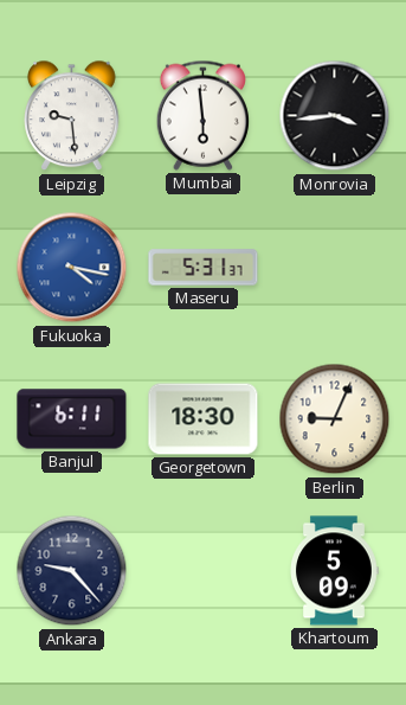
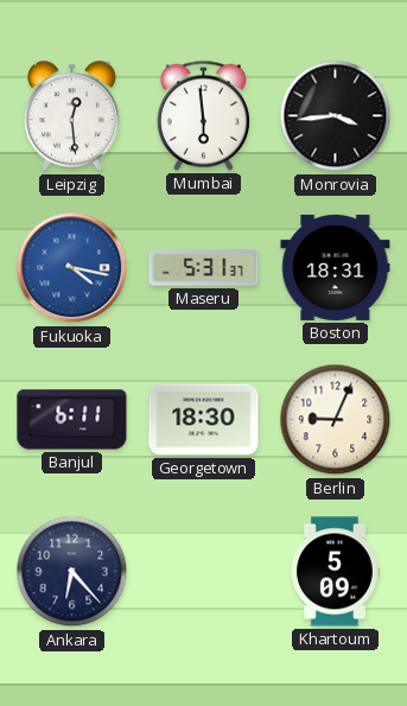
Leipzig: 9:29 -> 12:29 (72, 116)
Boston: none -> 18:31 (336, 267)
Ankara: 9:23 -> 6:23 (72, 572)
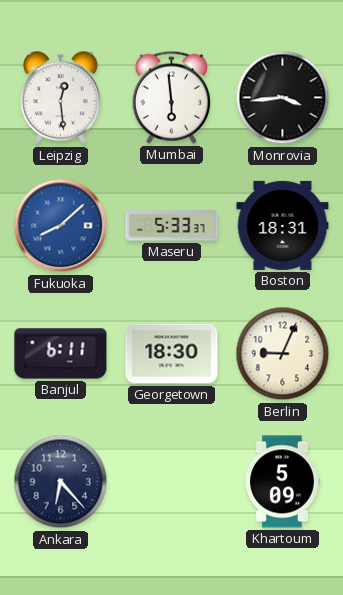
Fukuoka: 4:17 -> 8:08 (61, 226)
Maseru: 5:31 -> 5:33 (172, 226)
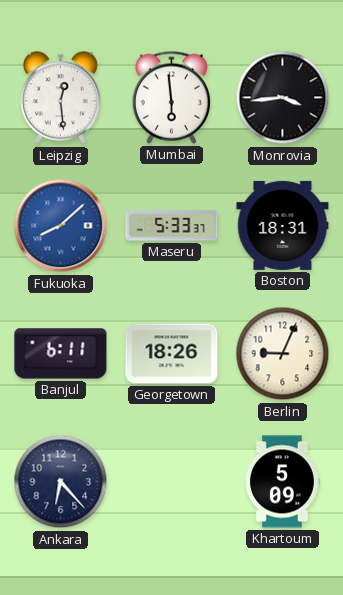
Georgetown: 18:30 -> 18:26 (172, 354)
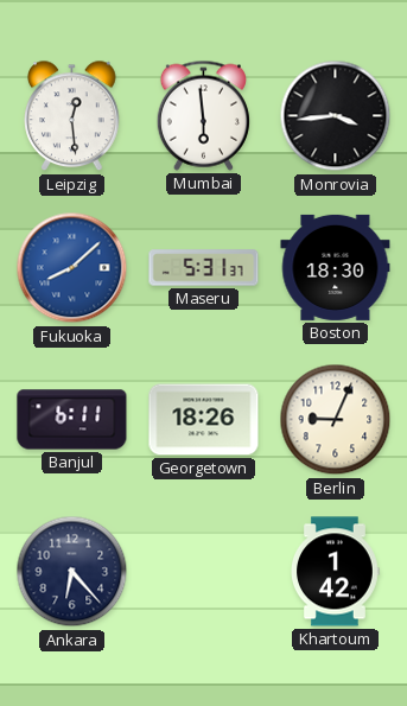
Maseru: 5:33 -> 5:31 (204, 268)
Boston: 18:31 -> 18:30 (336, 267)
Khartoum: 5:09 -> 1:42 (336, 572)
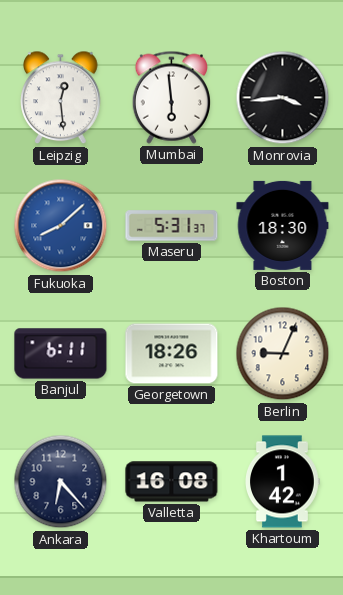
Valletta: none -> 16:08 (172, 482)
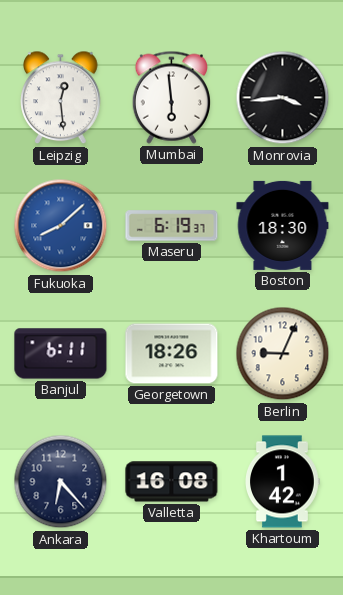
Maseru: 5:31 -> 6:19 (172, 226)
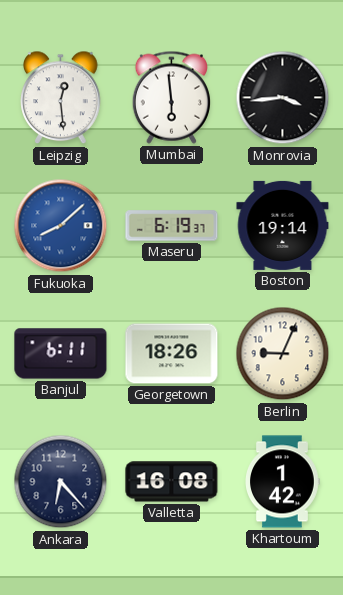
Boston: 18:30 -> 19:14 (283, 225)
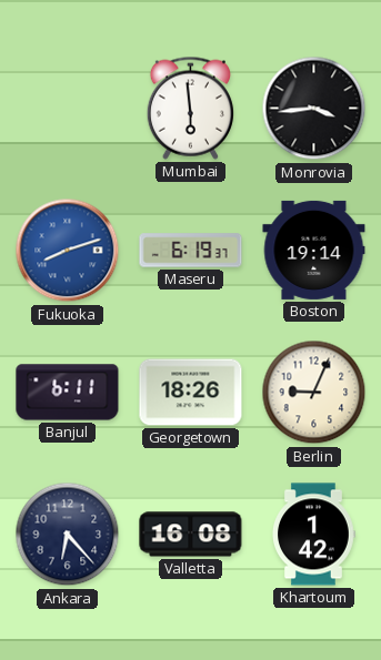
Leipzig: 12:29 -> none (61, 98)
Fukuoka: 8:08 -> 8:12 (68, 251)
